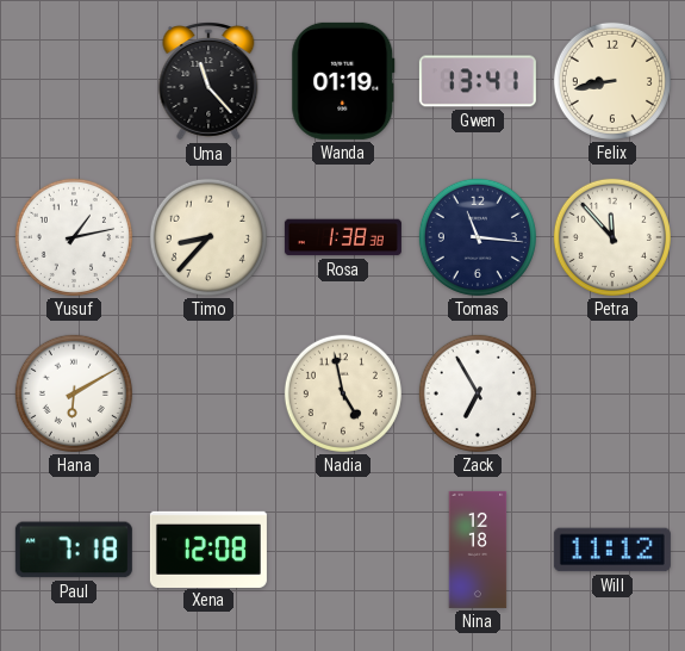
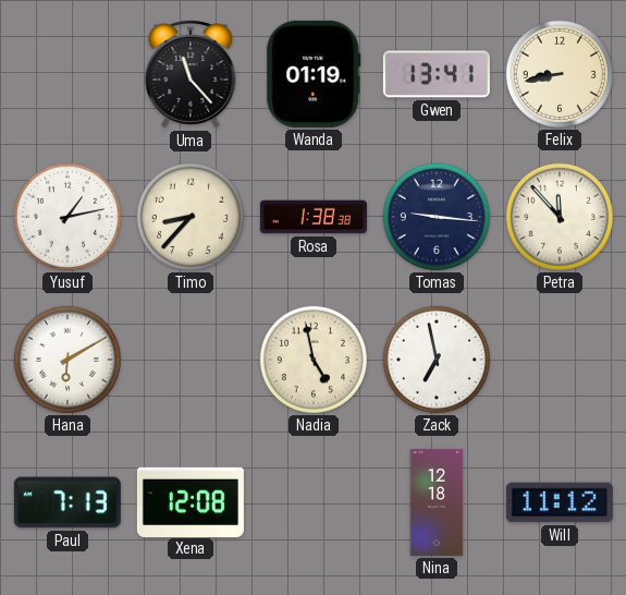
Tomas: 11:16 -> 9:16 (437, 217)
Zack: 6:55 -> 6:58 (437, 360)
Paul: 7:18 -> 7:13 (67, 502)
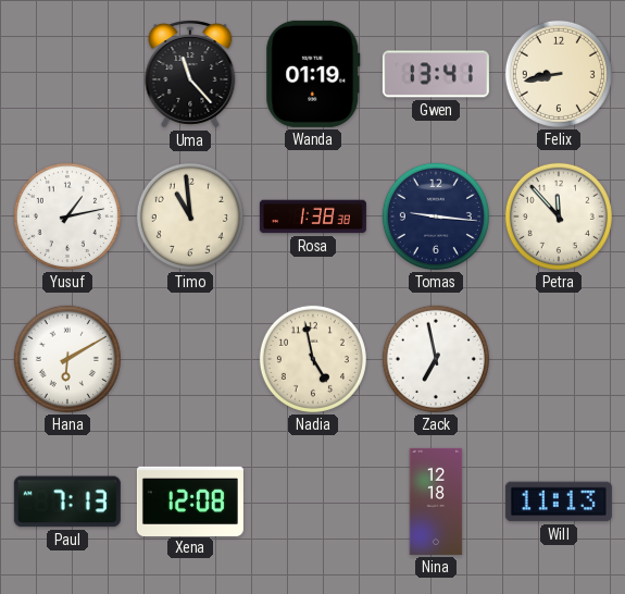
Timo: 8:37 -> 10:59 (190, 216)
Will: 11:12 -> 11:13 (559, 502)
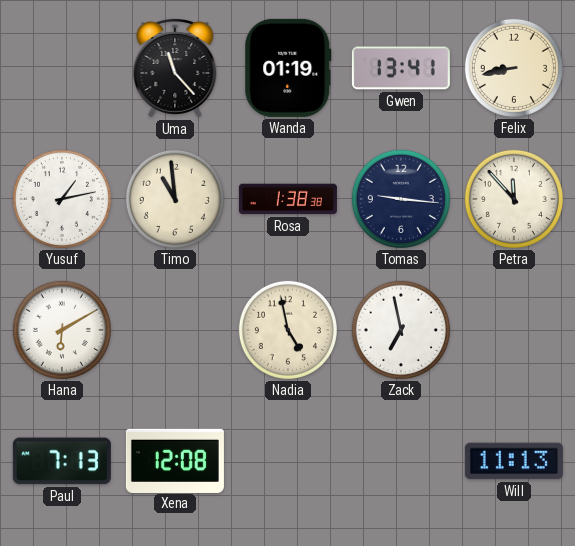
Nina: 12:18 -> none (436, 502)
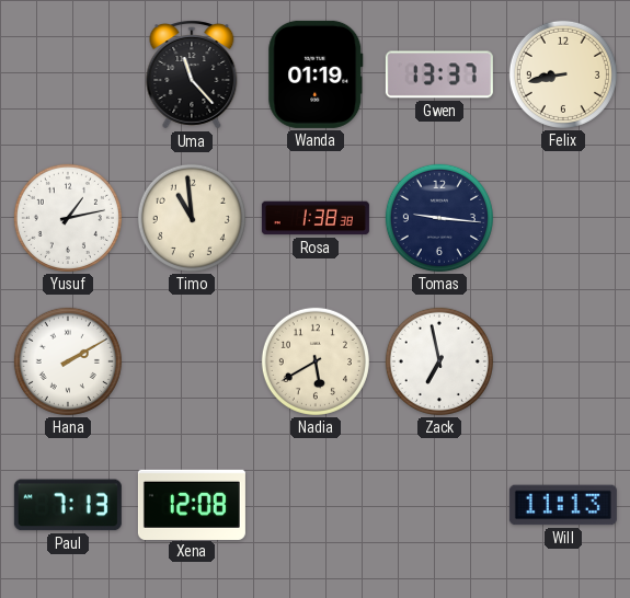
Gwen: 13:41 -> 13:37 (439, 74)
Petra: 11:53 -> none (514, 199)
Hana: 6:10 -> 2:10 (68, 361)
Nadia: 4:58 -> 5:40 (316, 361)
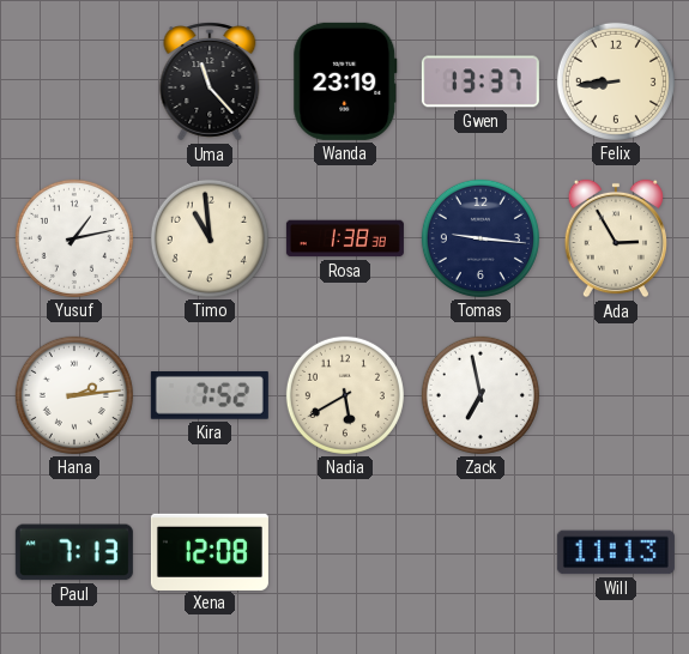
Wanda: 01:19 -> 23:19 (345, 81)
Felix: 8:43 -> 8:44 (616, 81)
Ada: none -> 2:55 (615, 238)
Hana: 2:10 -> 2:14 (74, 395)
Kira: none -> 7:52 (210, 395)
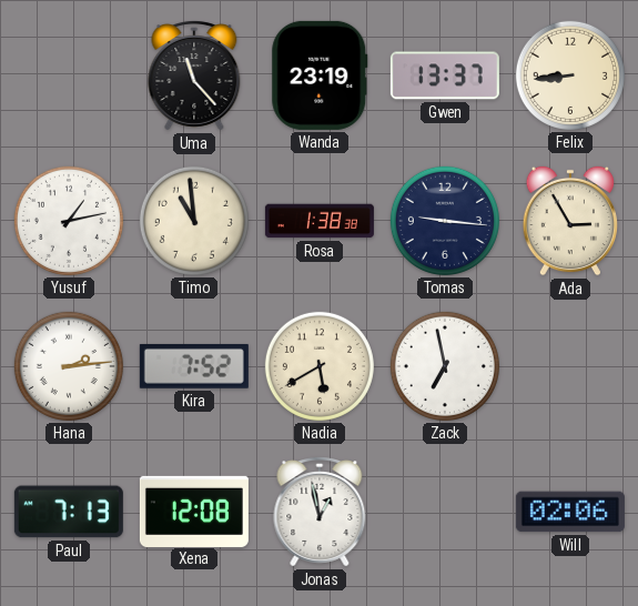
Jonas: none -> 12:58 (320, 513)
Will: 11:13 -> 02:06 (570, 512)
